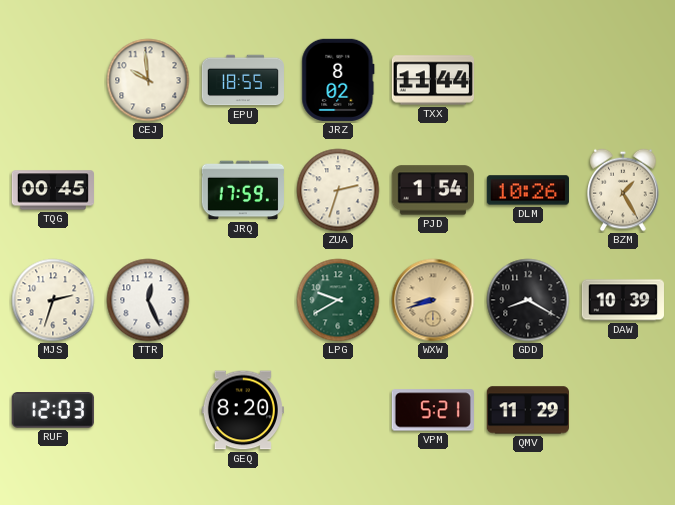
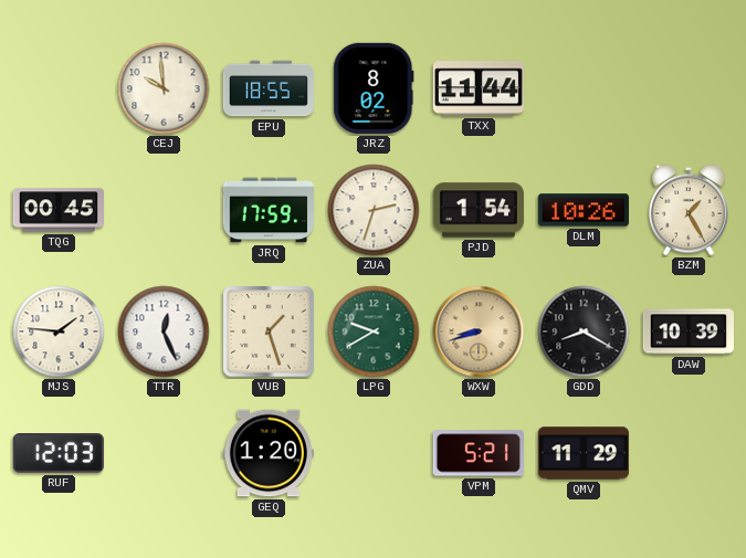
MJS: 2:33 -> 1:46 (59, 331)
VUB: none -> 1:27 (269, 331)
GEQ: 8:20 -> 1:20 (269, 453)
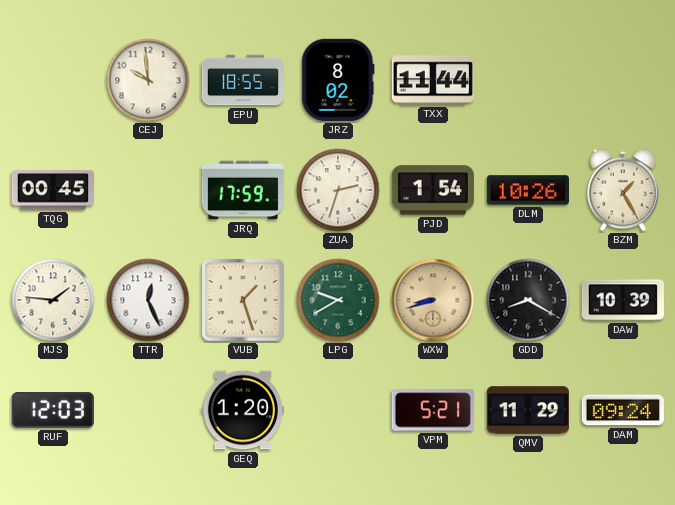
DAM: none -> 09:24 (623, 410)
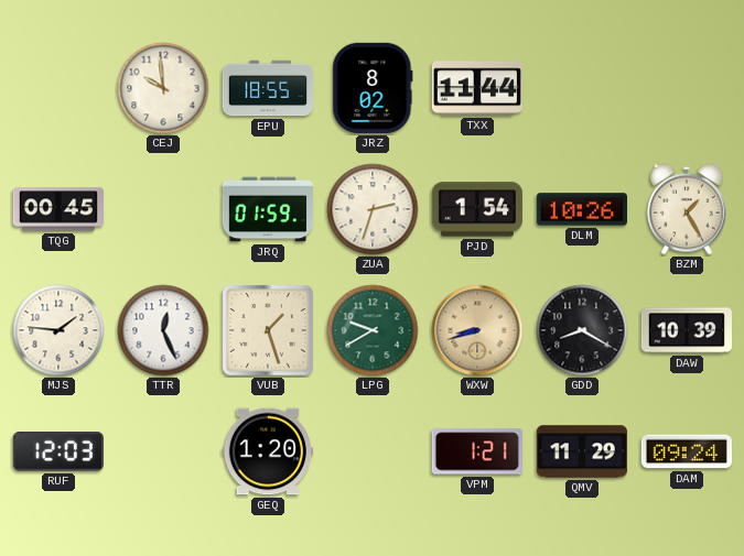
JRQ: 17:59 -> 01:59 (268, 209)
VPM: 5:21 -> 1:21 (477, 451)
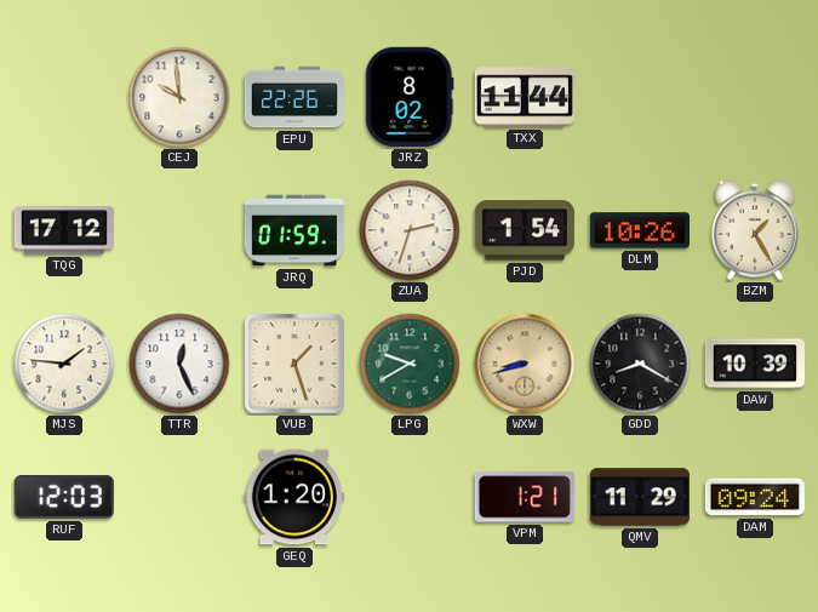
EPU: 18:55 -> 22:26 (293, 97)
TQG: 00:45 -> 17:12 (64, 230)
